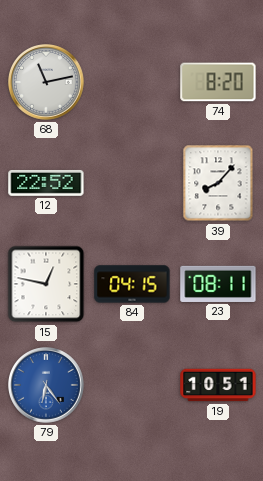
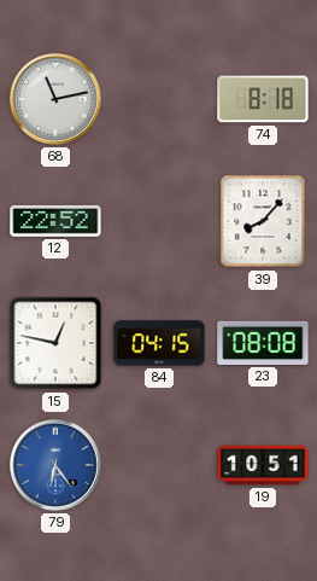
74: 8:20 -> 8:18 (263, 99)
23: 08:11 -> 08:08 (263, 343)
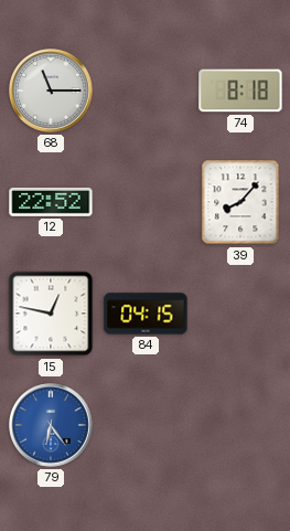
68: 11:13 -> 11:15 (52, 92)
23: 08:08 -> none (263, 343)
19: 10:51 -> none (263, 465)
